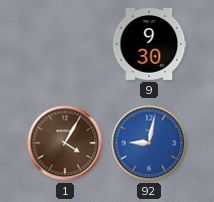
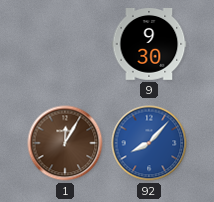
1: 4:05 -> 12:05 (65, 143)
92: 9:02 -> 8:07 (149, 143)
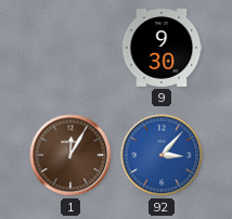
92: 8:07 -> 3:07 (162, 155)
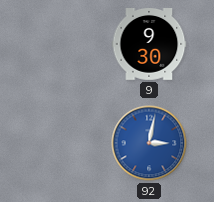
1: 12:05 -> none (70, 155)
92: 3:07 -> 3:02 (149, 143)
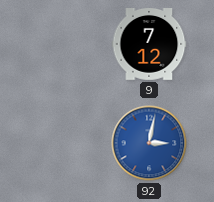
9: 9:30 -> 7:12 (149, 45)
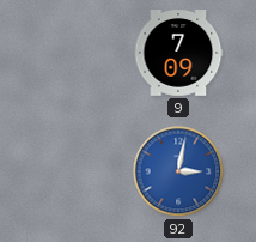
9: 7:12 -> 7:09 (178, 54)
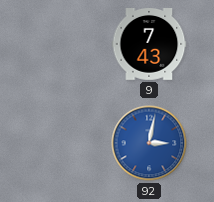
9: 7:09 -> 7:43 (149, 45)
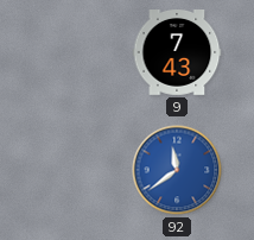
92: 3:02 -> 11:39 (177, 170)
